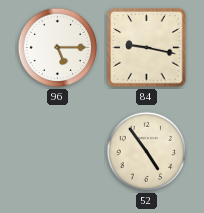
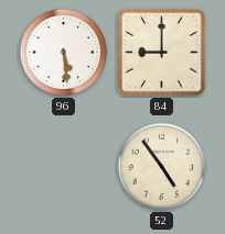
96: 5:15 -> 5:29 (64, 53)
84: 9:17 -> 9:00 (162, 53)
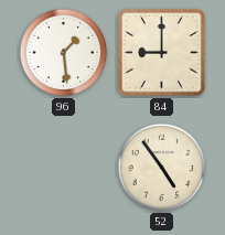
96: 5:29 -> 1:29 (64, 53)
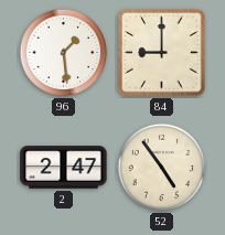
2: none -> 2:47 (64, 168)
